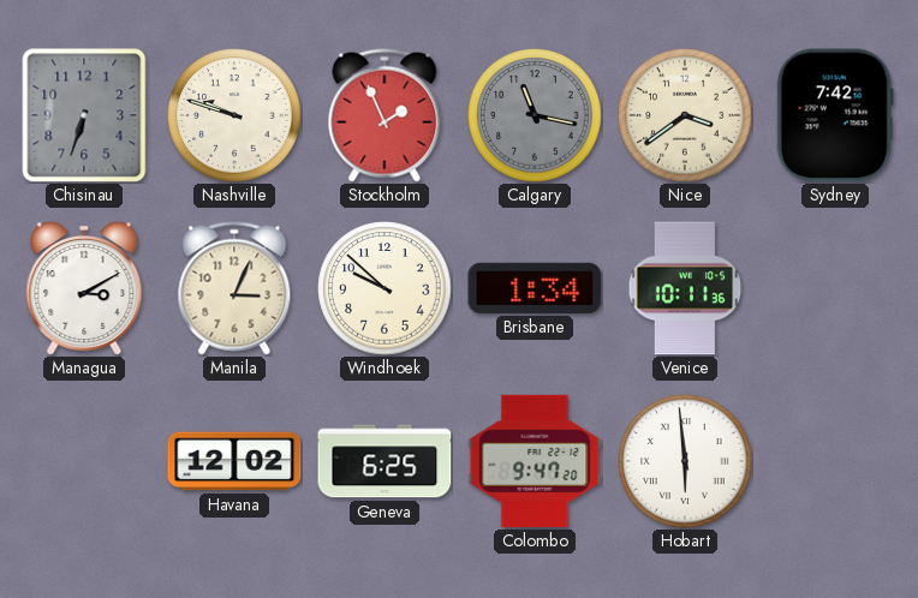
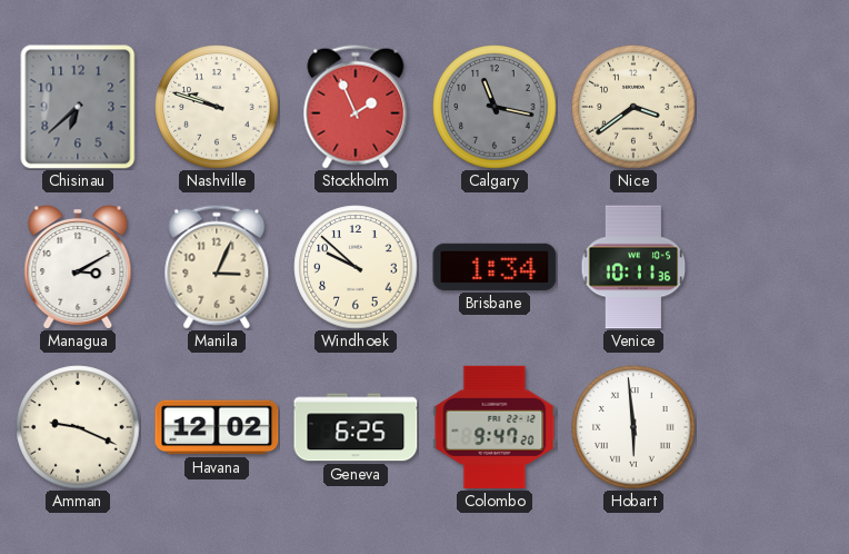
Chisinau: 6:33 -> 6:38 (78, 107)
Sydney: 7:42 -> none (835, 115)
Amman: none -> 9:19 (78, 427)
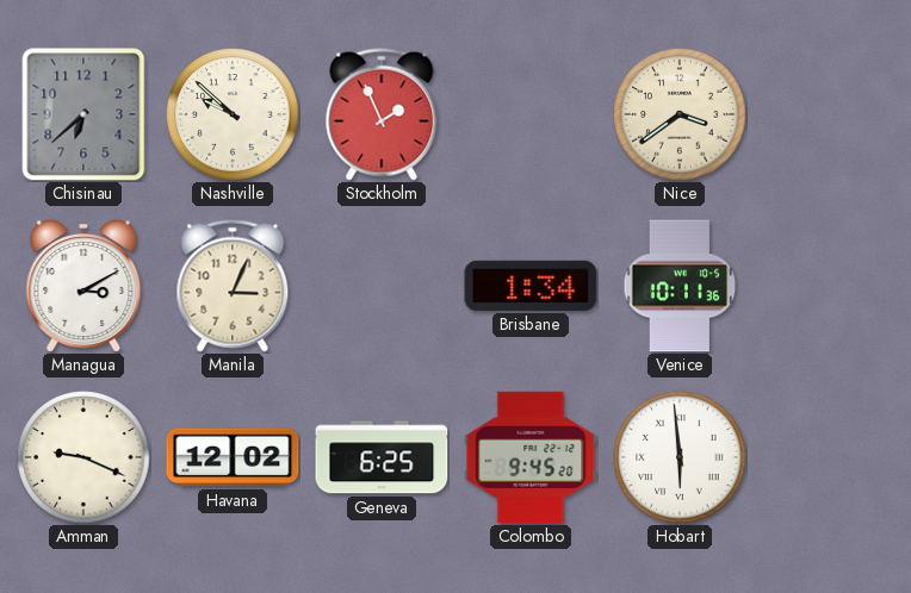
Nashville: 9:48 -> 9:52 (233, 114)
Calgary: 11:17 -> none (495, 107)
Windhoek: 9:52 -> none (356, 267)
Colombo: 9:47 -> 9:45 (531, 457)
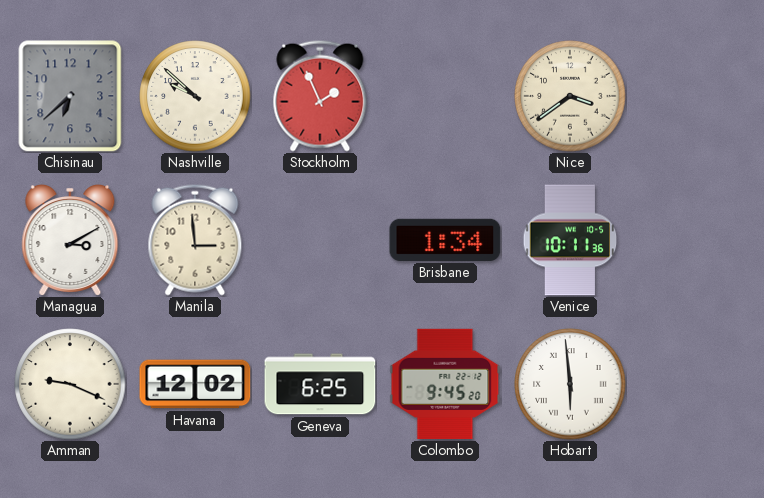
Manila: 3:04 -> 2:59 (195, 240)
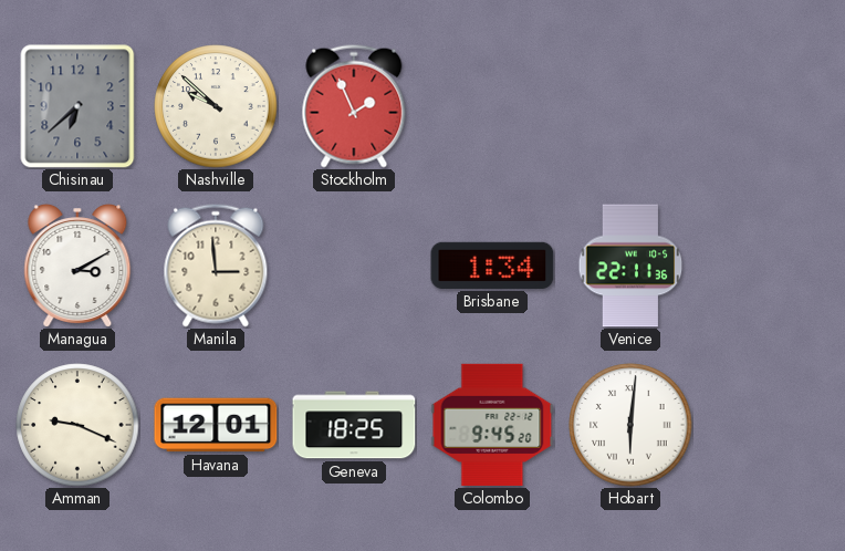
Nice: 3:39 -> none (570, 96)
Venice: 10:11 -> 22:11 (630, 266)
Havana: 12:02 -> 12:01 (216, 425)
Geneva: 6:25 -> 18:25 (354, 425)
Hobart: 5:59 -> 6:01 (630, 425)
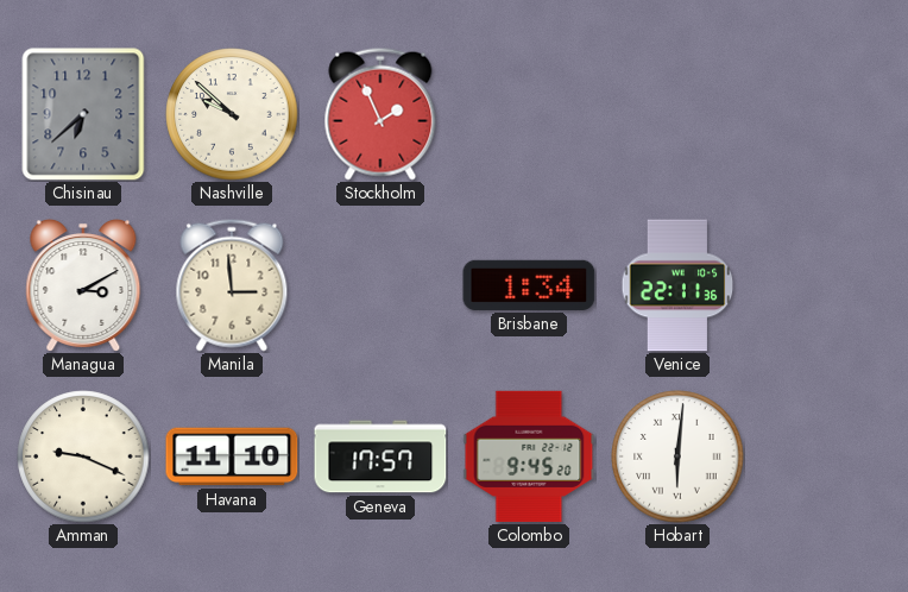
Havana: 12:01 -> 11:10 (232, 456)
Geneva: 18:25 -> 17:57 (380, 456)
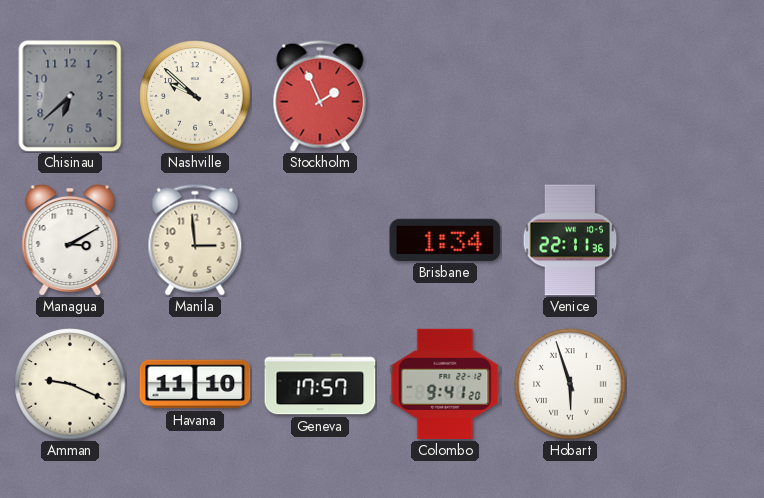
Colombo: 9:45 -> 9:41 (445, 384)
Hobart: 6:01 -> 5:57 (570, 384)
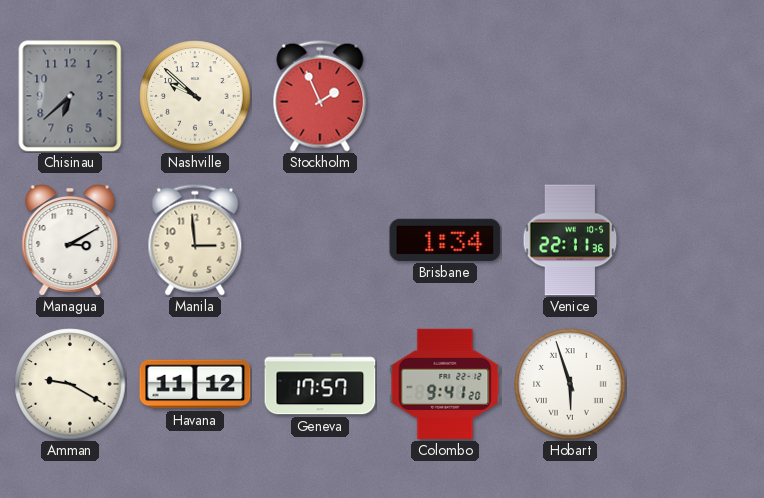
Amman: 9:19 -> 9:20 (70, 384)
Havana: 11:10 -> 11:12 (195, 384)
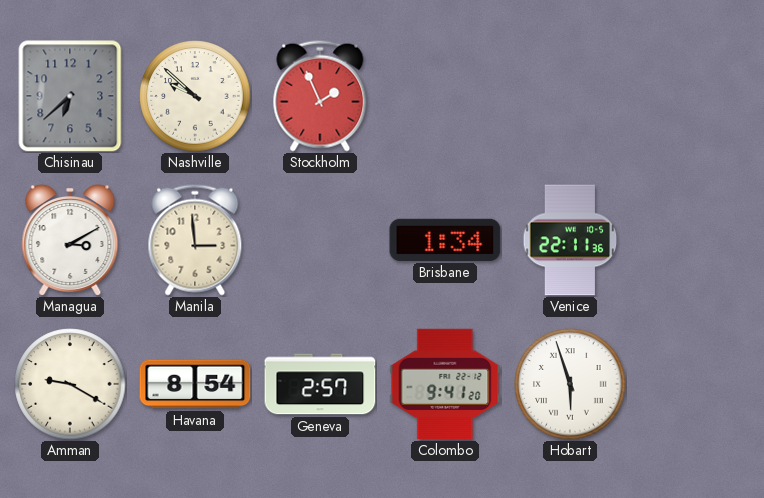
Havana: 11:12 -> 8:54 (195, 384)
Geneva: 17:57 -> 2:57 (320, 384)
